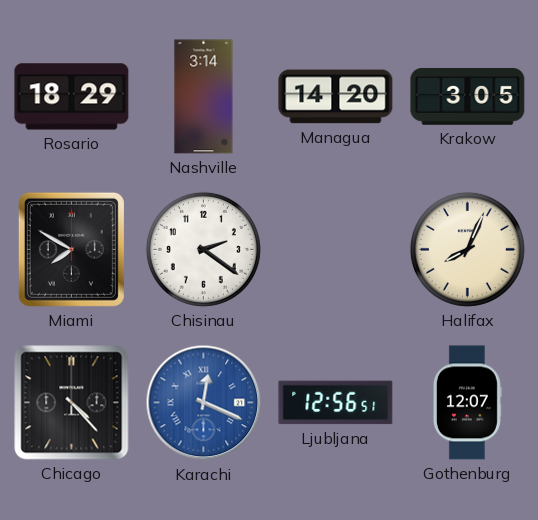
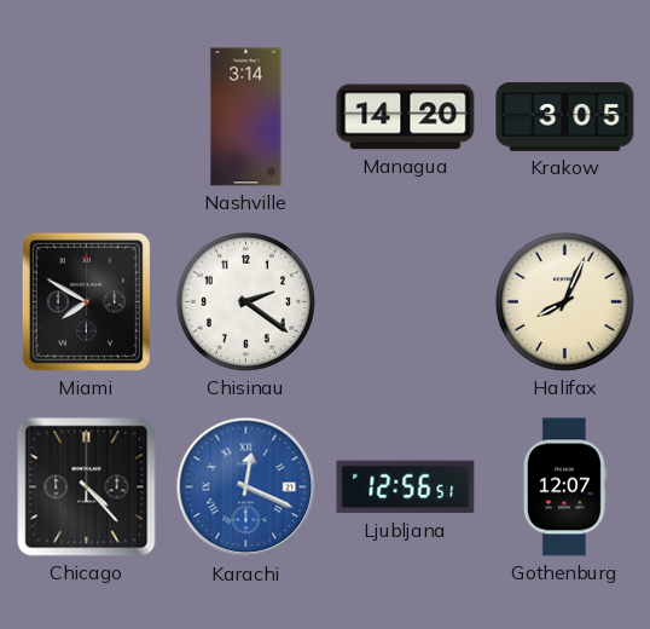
Rosario: 18:29 -> none (72, 97)
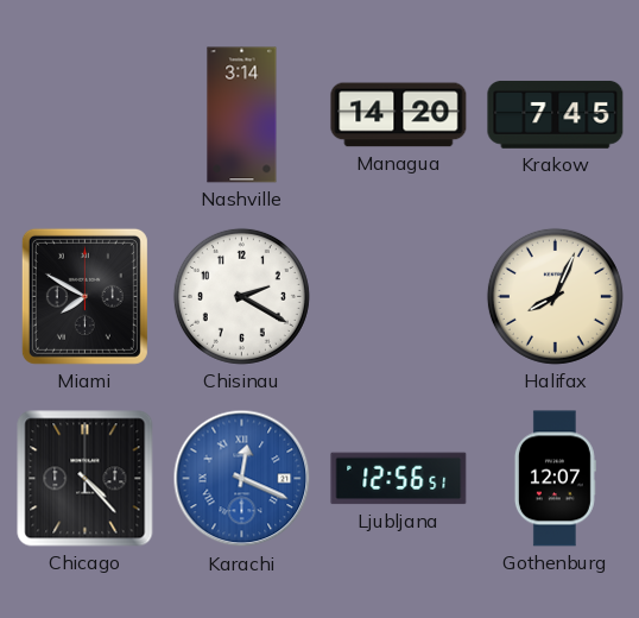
Krakow: 3:05 -> 7:45 (556, 114)
Chisinau: 2:21 -> 2:20 (241, 296)
